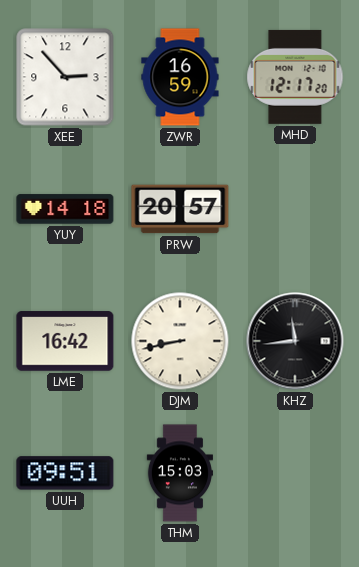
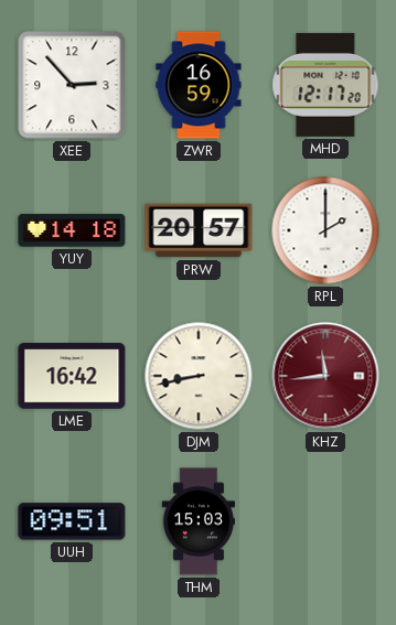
RPL: none -> 2:00 (325, 230)
KHZ dial: black -> burgundy (325, 376)
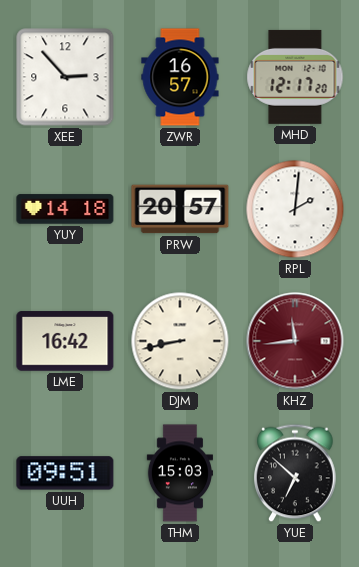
ZWR: 16:59 -> 16:57 (180, 77)
RPL: 2:00 -> 2:01 (295, 209)
YUE: none -> 6:52 (295, 473)
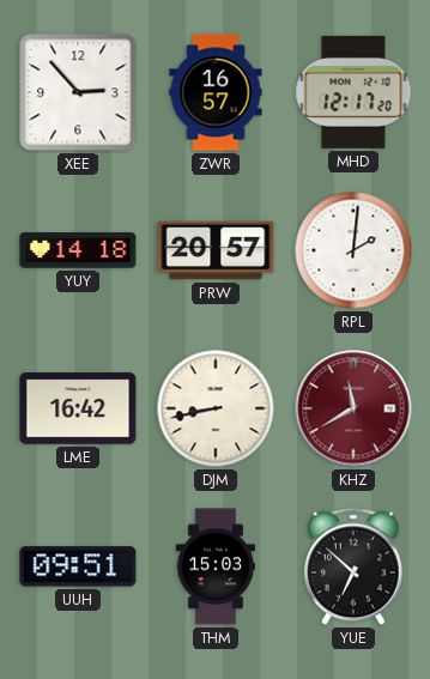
KHZ: 11:44 -> 11:40 (353, 408)
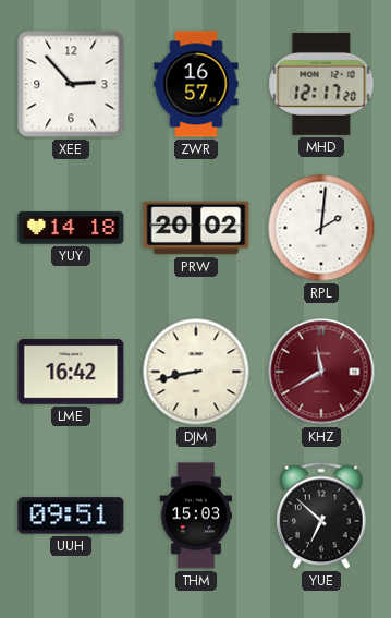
PRW: 20:57 -> 20:02 (196, 228)
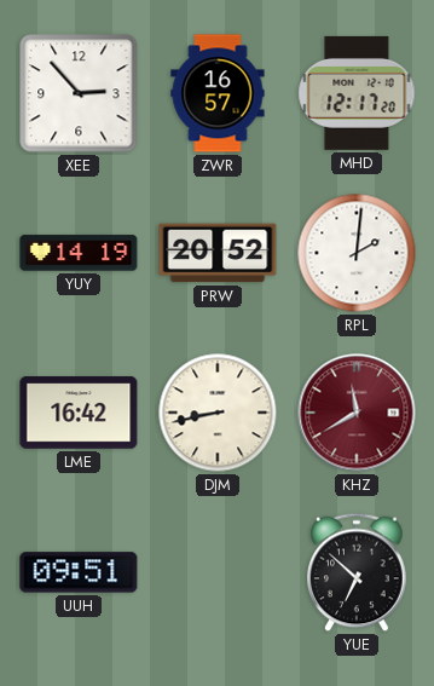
YUY: 14:18 -> 14:19 (79, 253)
PRW: 20:02 -> 20:52 (218, 253)
THM: 15:03 -> none (196, 516)
